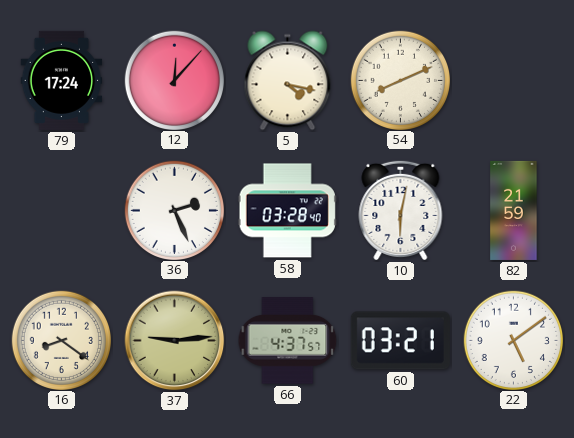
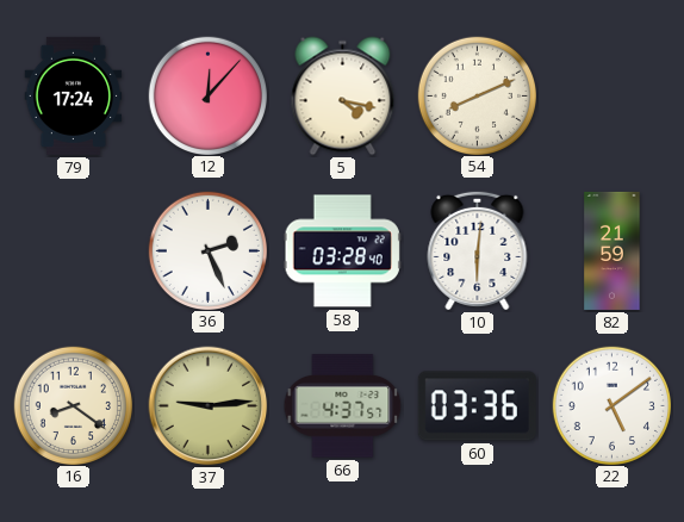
10: 6:02 -> 6:01 (478, 250)
60: 03:21 -> 03:36 (477, 406)
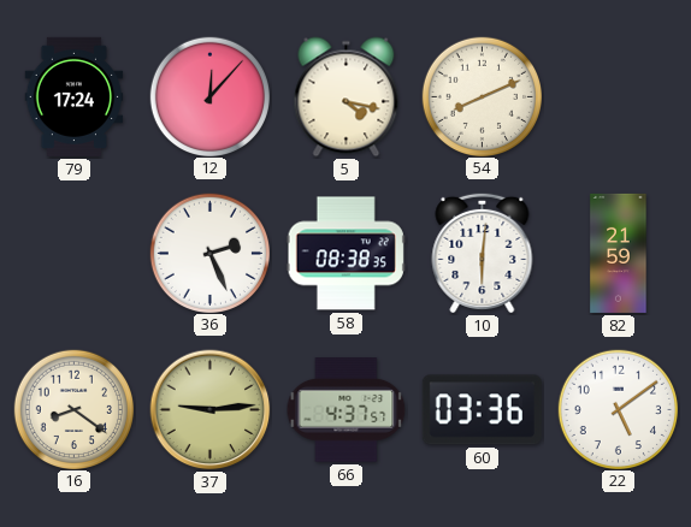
58: 03:28 -> 08:38 (345, 254)
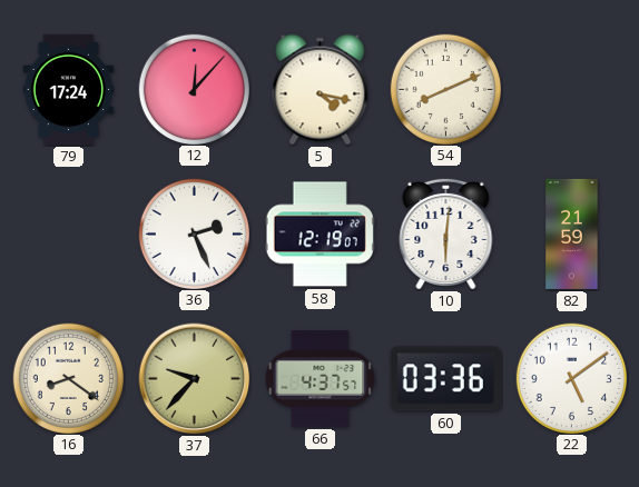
58: 08:38 -> 12:19 (319, 235)
37: 9:14 -> 9:37 (195, 379)
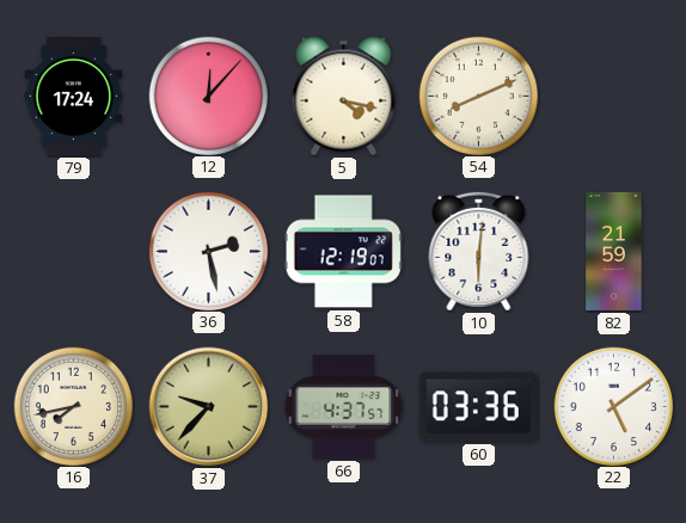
36: 2:26 -> 2:28 (208, 251)
16: 8:21 -> 7:43 (73, 406)
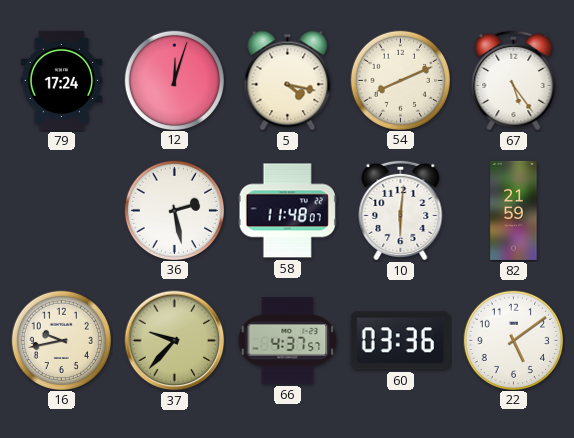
12: 12:07 -> 12:03 (174, 80)
67: none -> 5:24 (514, 80)
58: 12:19 -> 11:48 (287, 211)
16: 7:43 -> 9:43 (61, 340)
